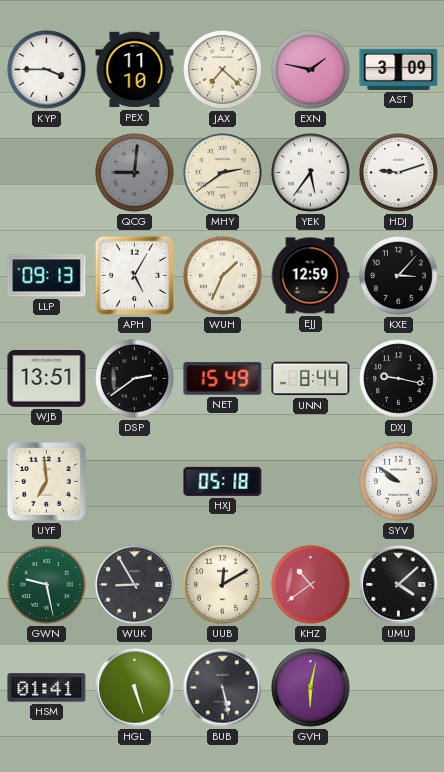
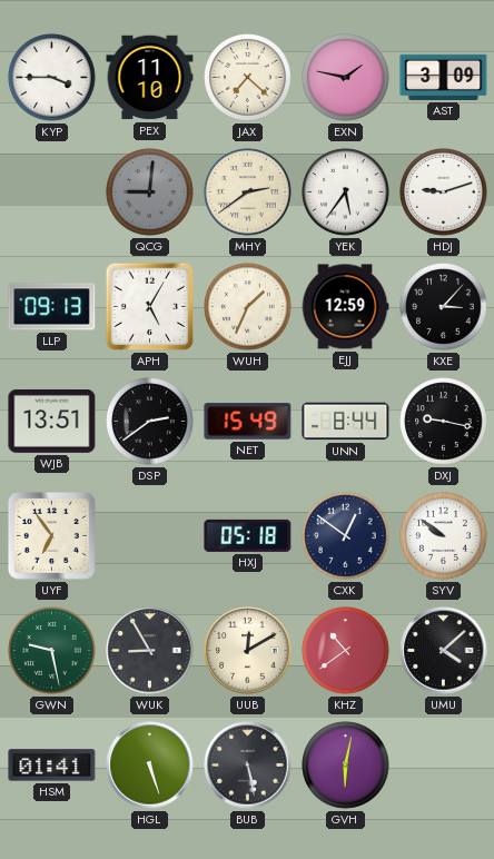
UYF: 6:59 -> 6:54 (51, 535)
CXK: none -> 12:51 (346, 536)
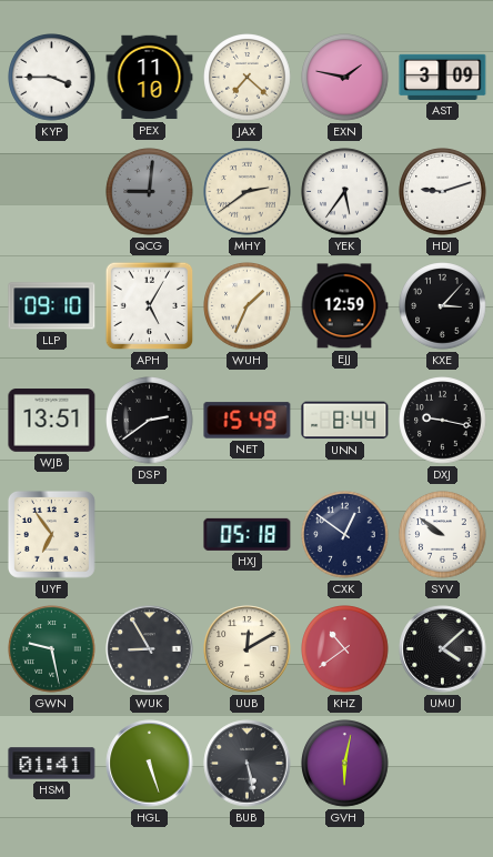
LLP: 09:13 -> 09:10 (52, 306)
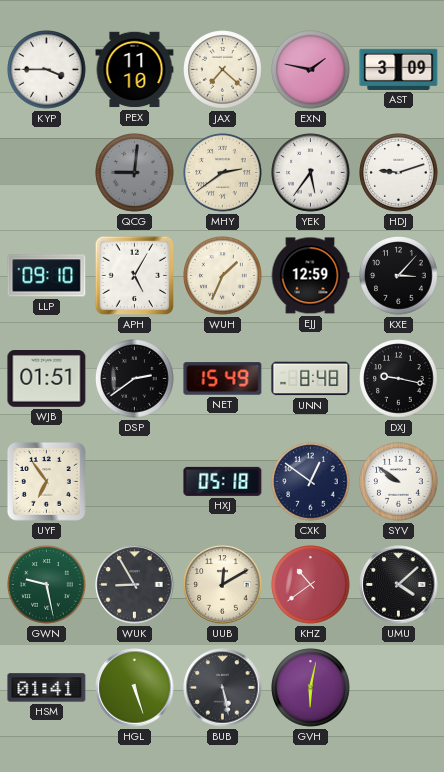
WJB: 13:51 -> 01:51 (47, 379)
UNN: 8:44 -> 8:48 (311, 379)
